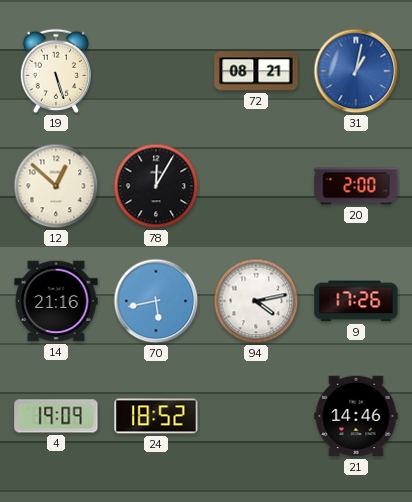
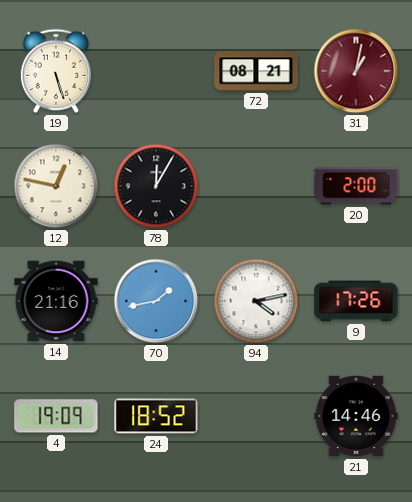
31 dial: blue -> burgundy (356, 71)
12: 12:52 -> 12:47 (56, 186)
70: 5:43 -> 1:43 (156, 301)
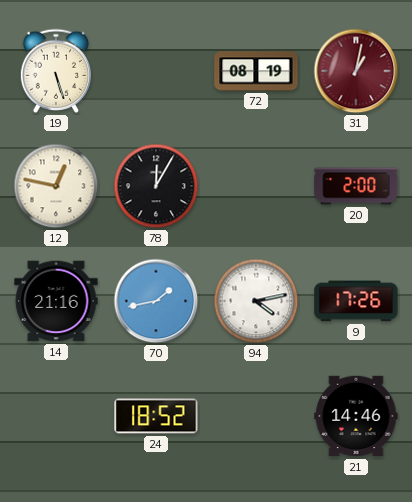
72: 08:21 -> 08:19 (256, 71)
4: 19:09 -> none (56, 416)
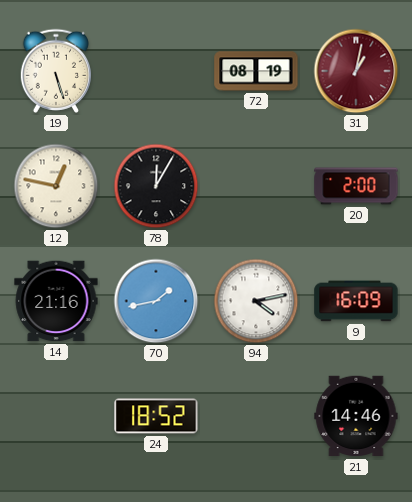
9: 17:26 -> 16:09 (356, 301)
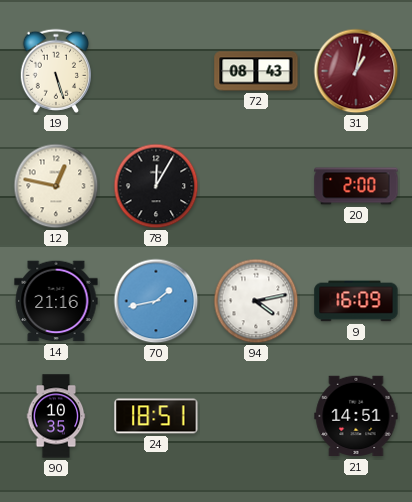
72: 08:19 -> 08:43 (256, 71)
90: none -> 10:35 (56, 416)
24: 18:52 -> 18:51 (156, 416)
21: 14:46 -> 14:51 (356, 416)
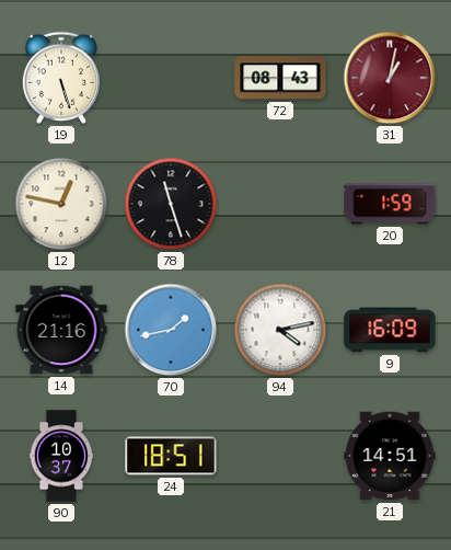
78: 12:05 -> 11:27 (171, 204)
20: 2:00 -> 1:59 (390, 204)
90: 10:35 -> 10:37 (61, 456)
